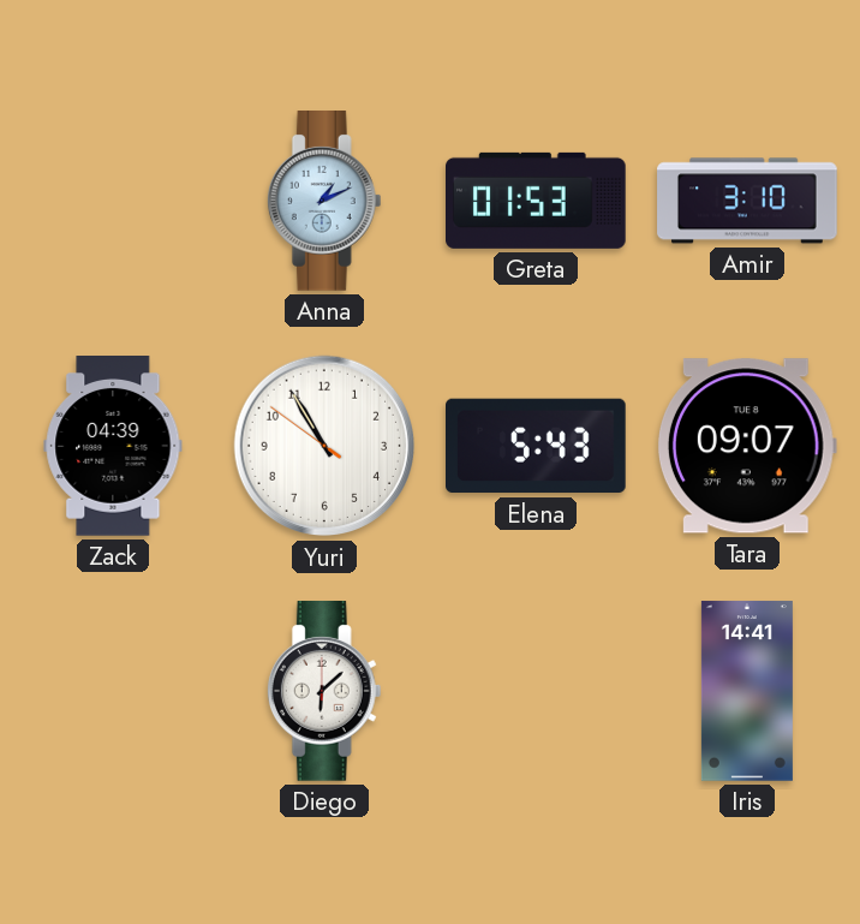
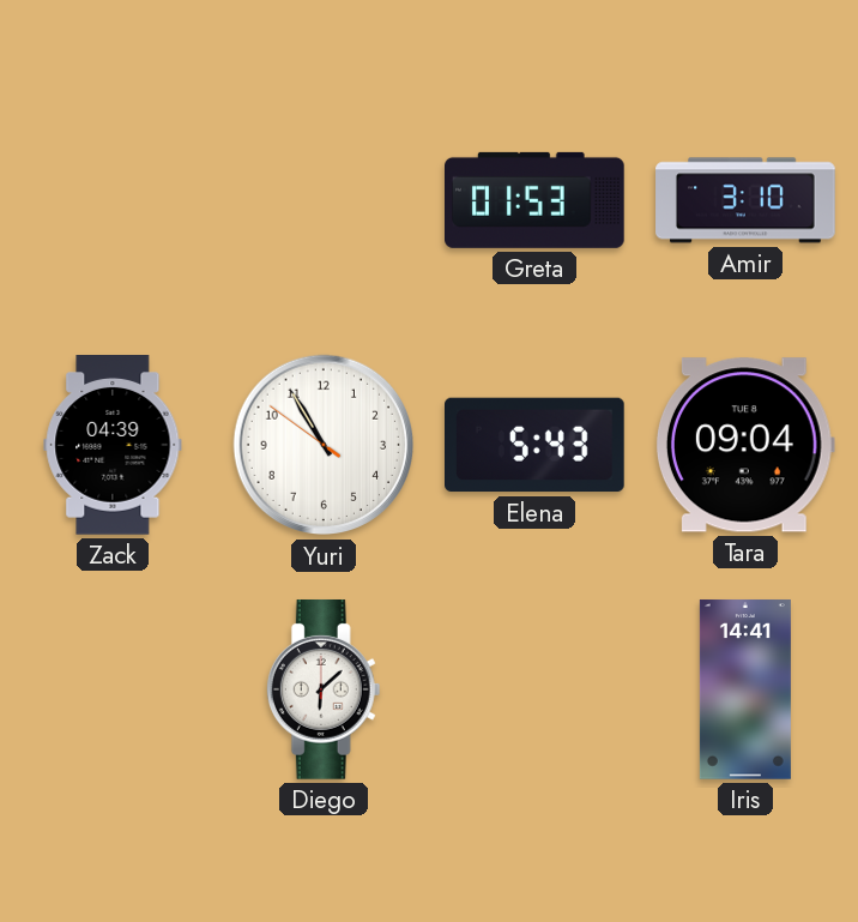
Anna: 1:11 -> none (324, 202)
Tara: 09:07 -> 09:04 (745, 445)
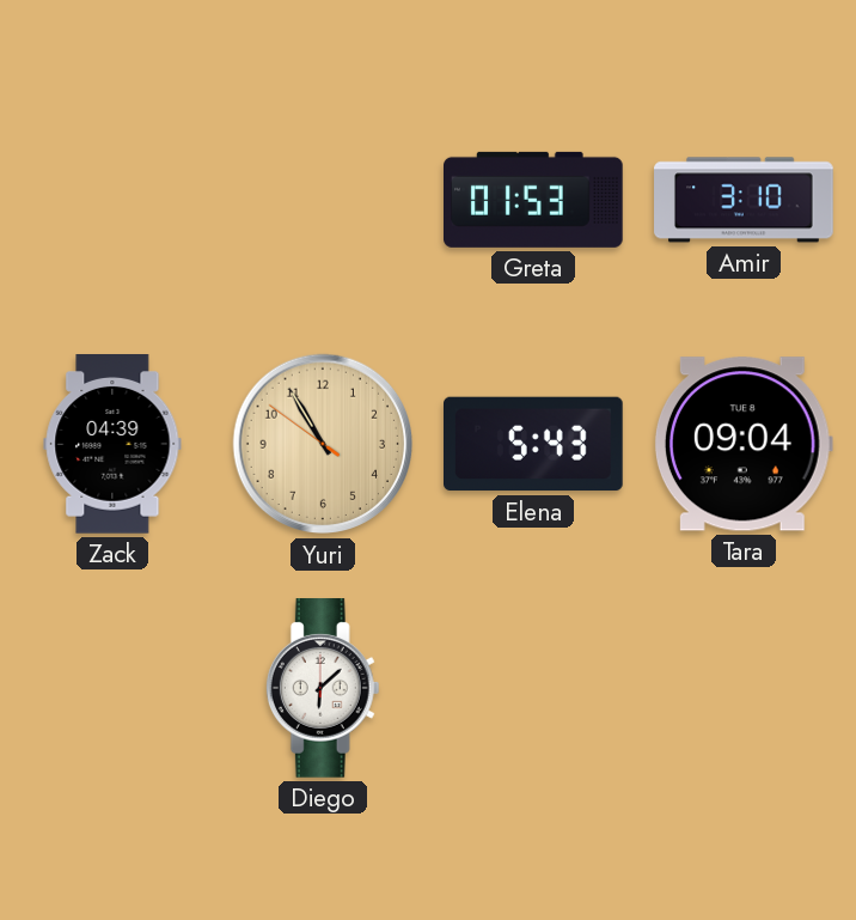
Yuri dial: white -> champagne (322, 444)
Iris: 14:41 -> none (745, 689)
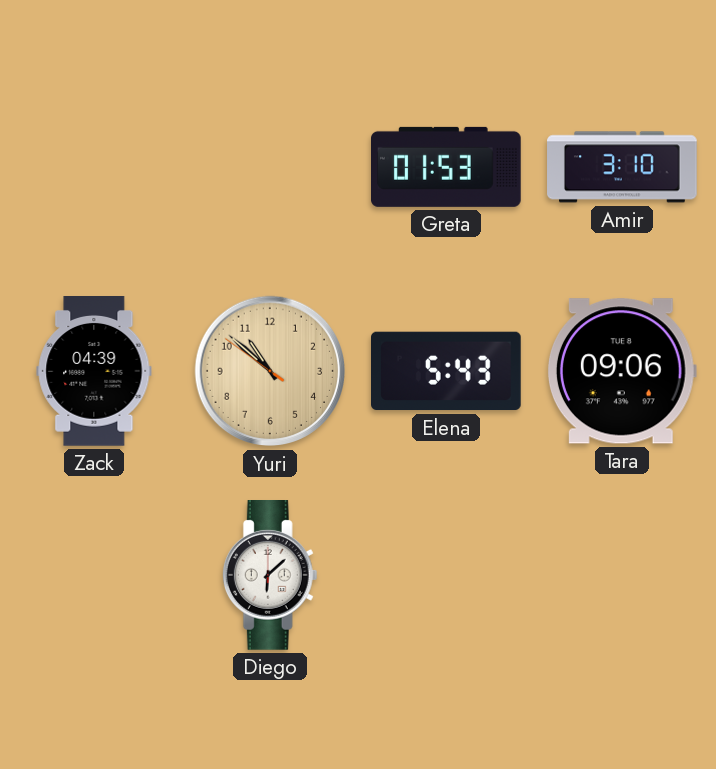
Yuri: 10:54 -> 10:51 (269, 371)
Tara: 09:04 -> 09:06 (622, 371)
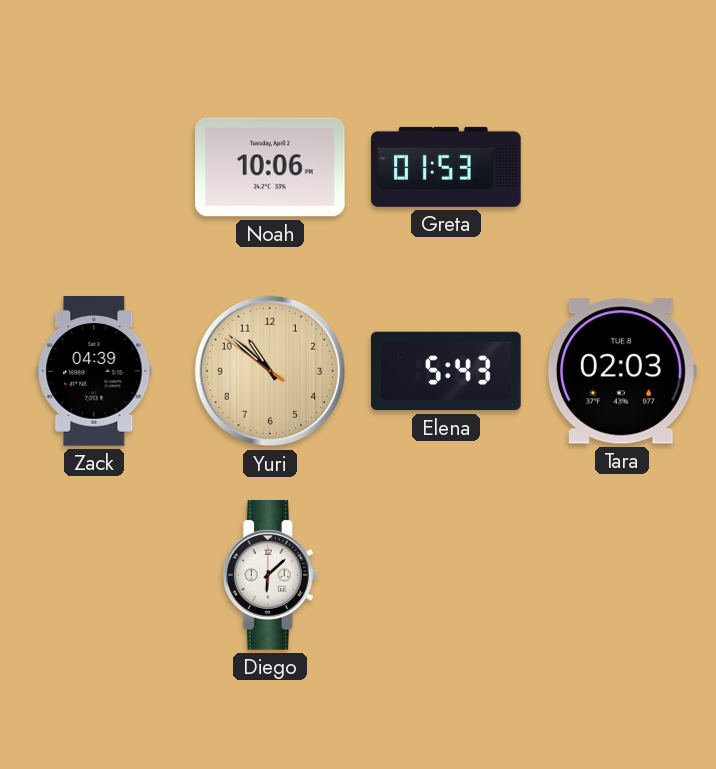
Noah: none -> 10:06 (271, 167)
Amir: 3:10 -> none (622, 167)
Tara: 09:06 -> 02:03 (622, 371)
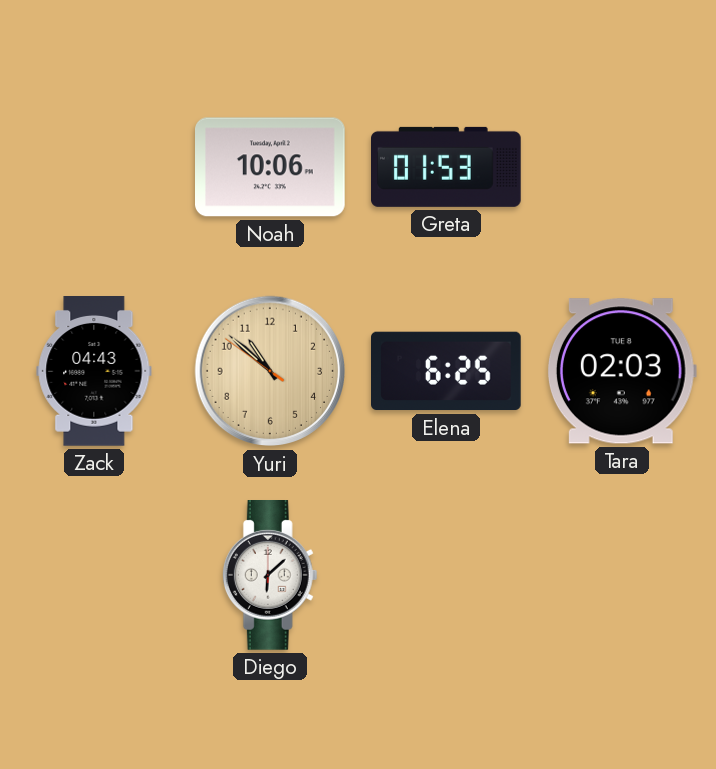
Zack: 04:39 -> 04:43 (94, 372)
Elena: 5:43 -> 6:25 (447, 371)
